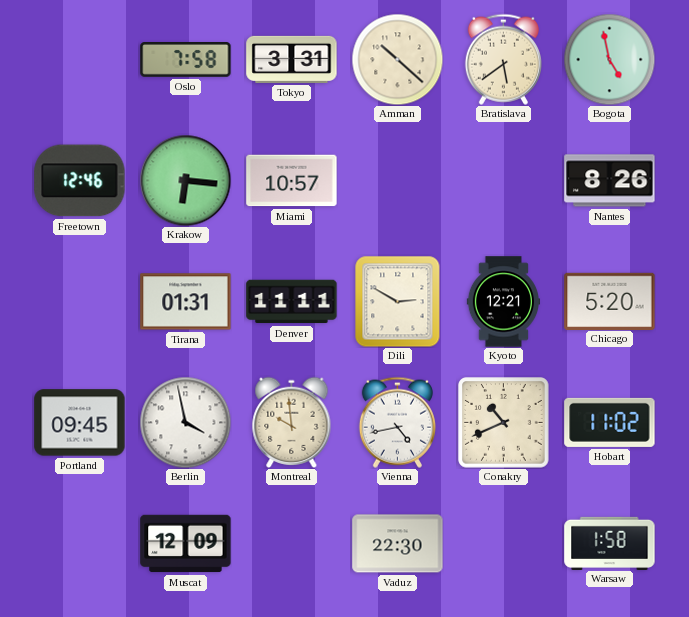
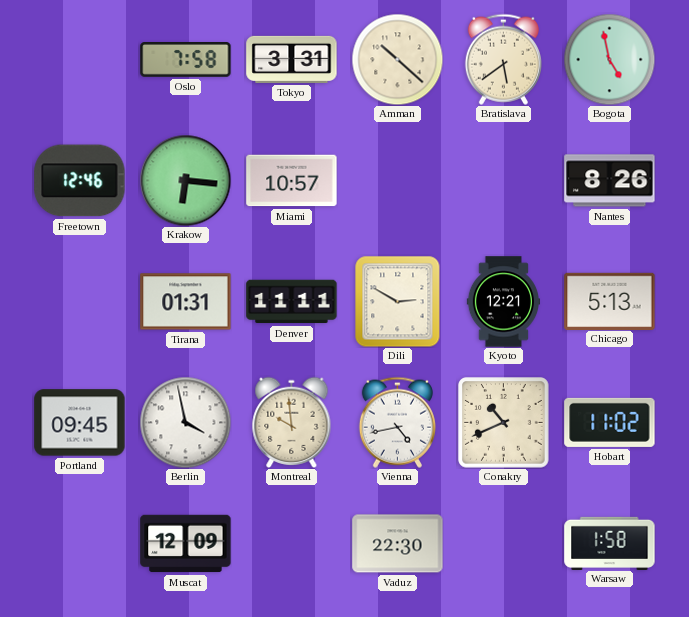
Chicago: 5:20 -> 5:13 (610, 301)
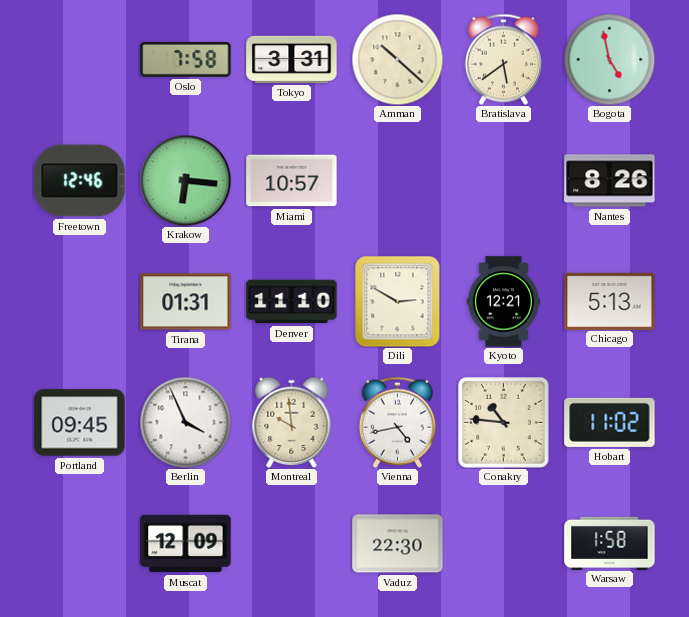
Denver: 11:11 -> 11:10 (292, 302)
Berlin: 3:58 -> 3:56 (185, 422)
Conakry: 10:41 -> 10:46 (504, 423)
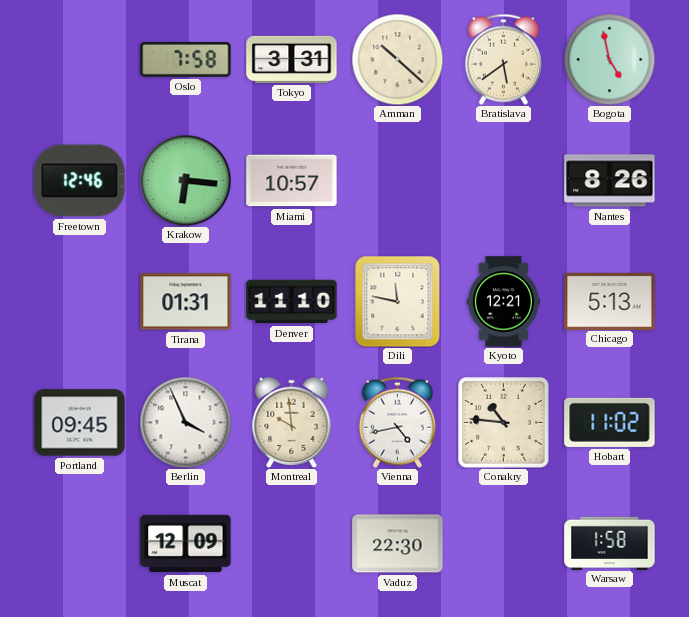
Dili: 2:50 -> 11:47 (398, 301)
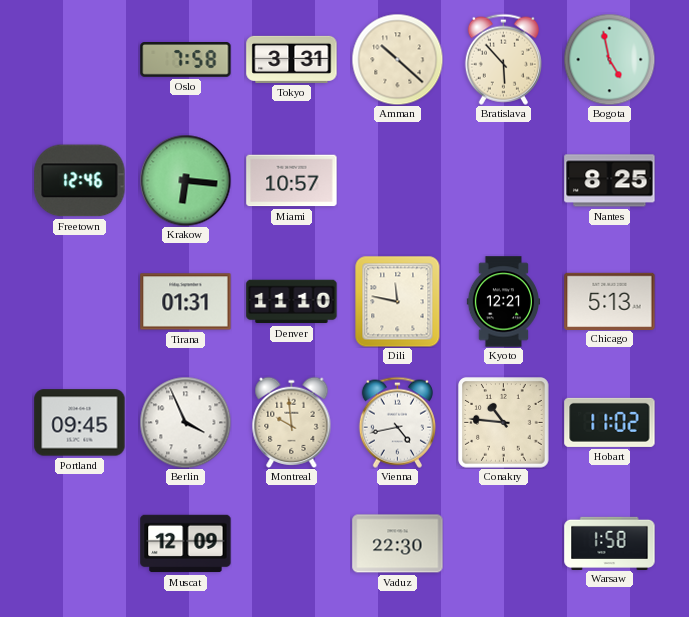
Bratislava: 5:39 -> 5:53 (503, 59)
Nantes: 8:26 -> 8:25 (610, 181)
